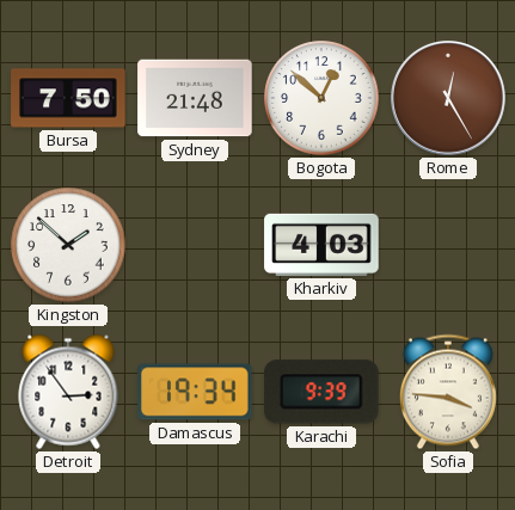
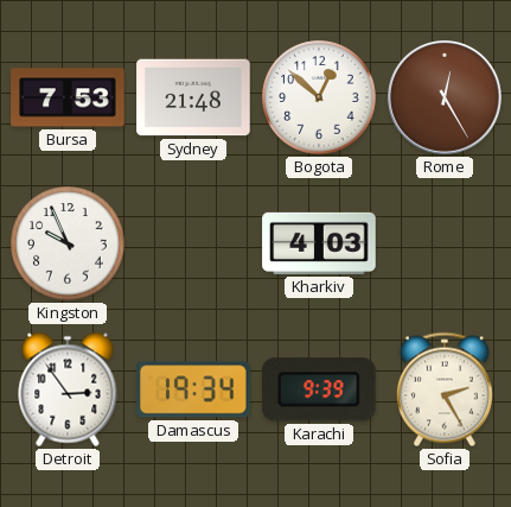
Bursa: 7:50 -> 7:53 (68, 97)
Kingston: 1:52 -> 9:56 (68, 243)
Sofia: 3:46 -> 2:25 (445, 389)
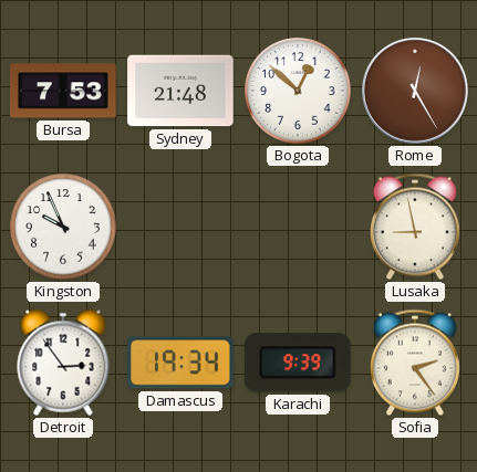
Kharkiv: 4:03 -> none (319, 243)
Lusaka: none -> 8:58 (415, 227)
Sofia: 2:25 -> 2:24 (415, 363)
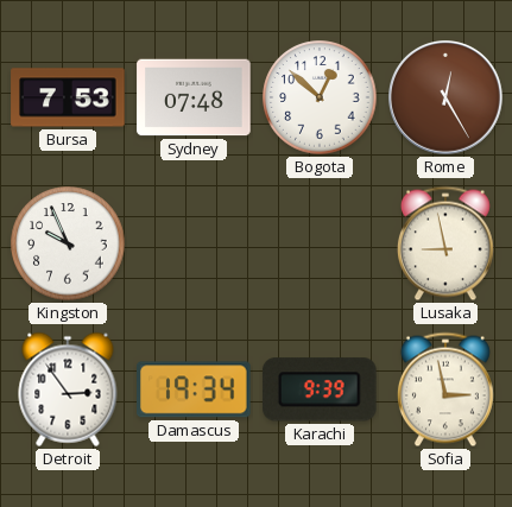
Sydney: 21:48 -> 07:48 (194, 97)
Sofia: 2:24 -> 2:58 (445, 389)
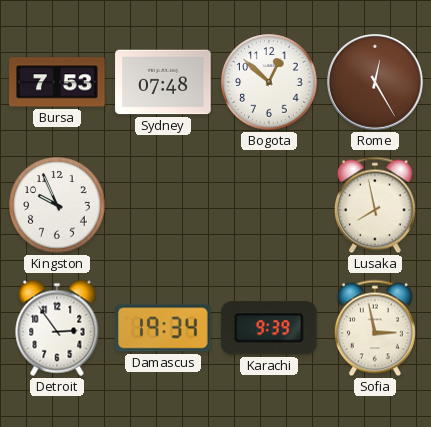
Lusaka: 8:58 -> 7:58 (375, 205)
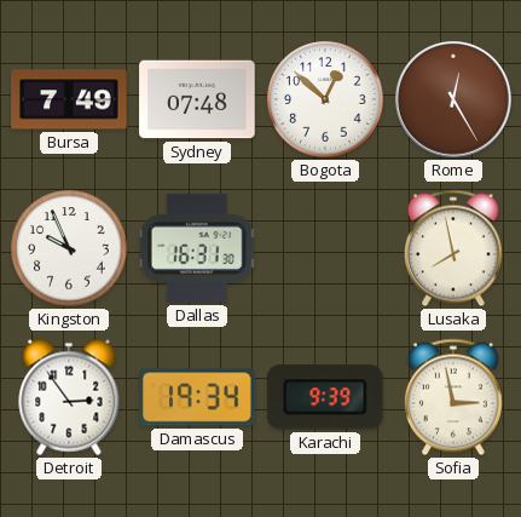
Bursa: 7:53 -> 7:49 (69, 99)
Dallas: none -> 16:31 (197, 248)
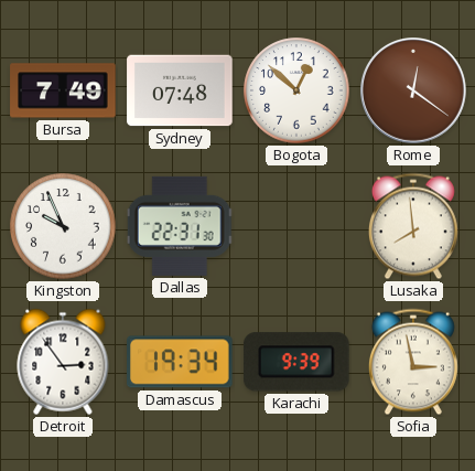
Rome: 12:25 -> 12:21 (414, 92)
Dallas: 16:31 -> 22:31 (180, 226)
Lusaka: 7:58 -> 7:59 (413, 226)
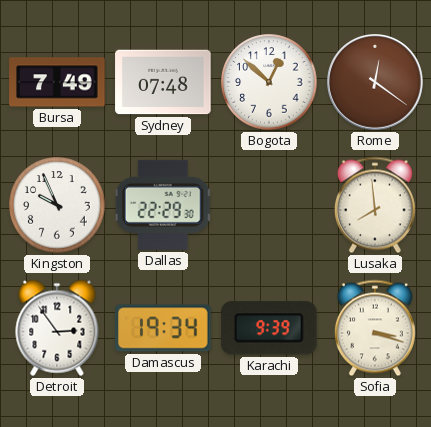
Dallas: 22:31 -> 22:29 (163, 205)
Sofia: 2:58 -> 3:18 (375, 328)
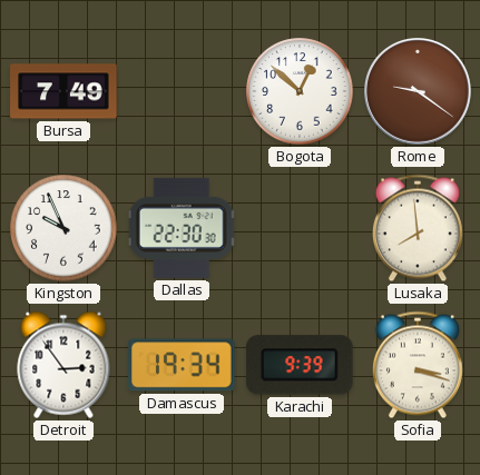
Sydney: 07:48 -> none (163, 82)
Rome: 12:21 -> 9:21 (419, 92)
Dallas: 22:29 -> 22:30 (182, 228)
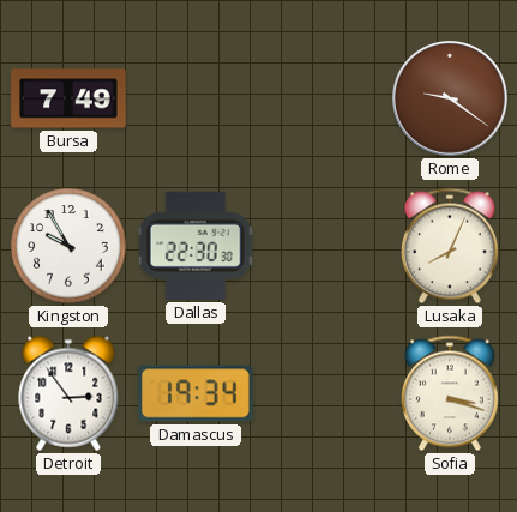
Bogota: 12:52 -> none (300, 91)
Kingston: 9:56 -> 9:55 (68, 246)
Lusaka: 7:59 -> 8:04 (450, 246)
Karachi: 9:39 -> none (300, 365)
